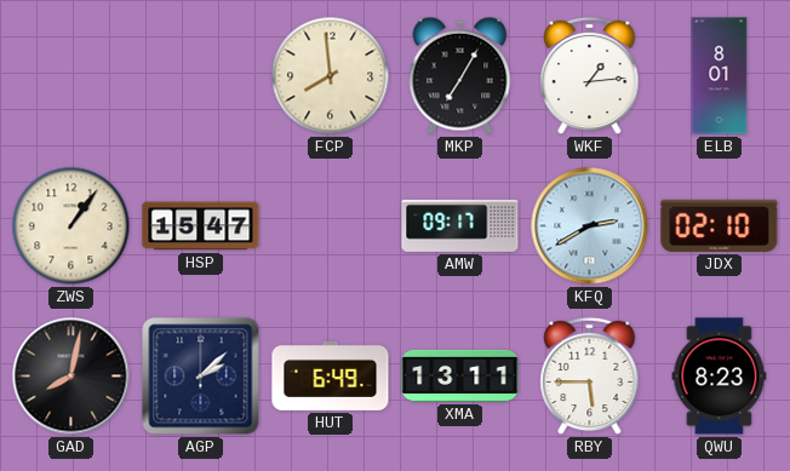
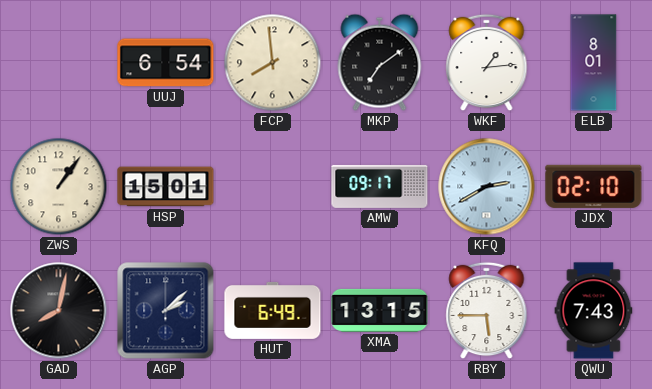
UUJ: none -> 6:54 (166, 63)
MKP: 7:05 -> 7:09 (380, 62)
HSP: 15:47 -> 15:01 (166, 187)
XMA: 13:11 -> 13:15 (380, 310)
QWU: 8:23 -> 7:43 (594, 311)
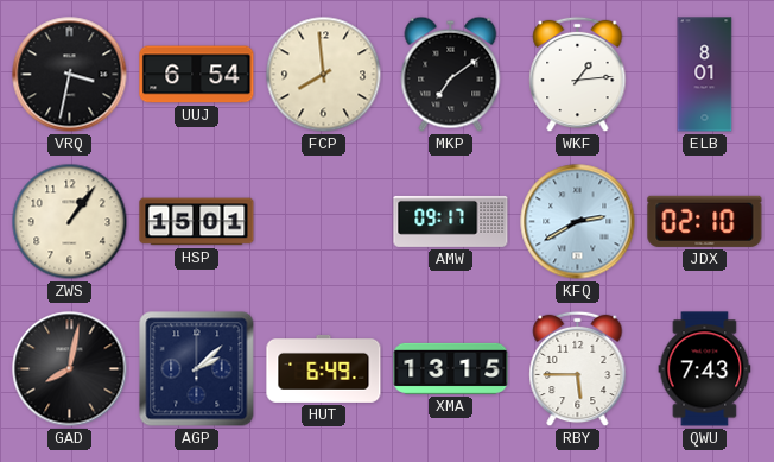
VRQ: none -> 3:32 (70, 75)
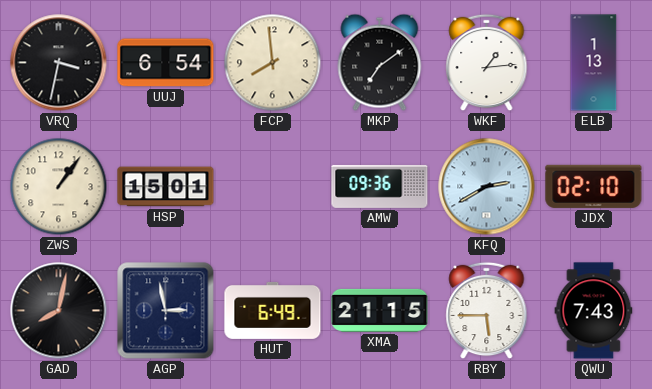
ELB: 8:01 -> 1:13 (594, 63)
AMW: 09:17 -> 09:36 (380, 186)
AGP: 2:08 -> 2:58 (166, 311)
XMA: 13:15 -> 21:15 (380, 310)
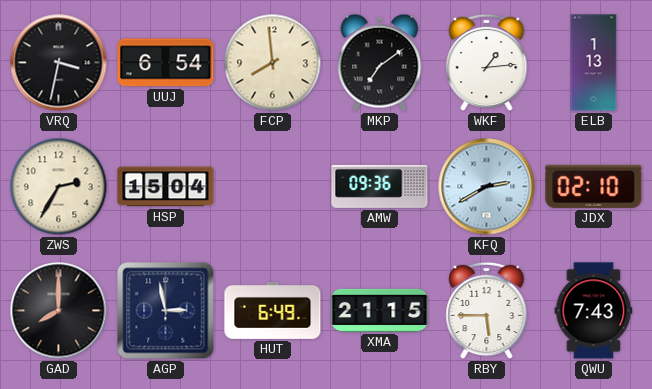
ZWS: 1:06 -> 2:35 (59, 187)
HSP: 15:01 -> 15:04 (166, 187)
GAD: 8:02 -> 8:00 (59, 311)
